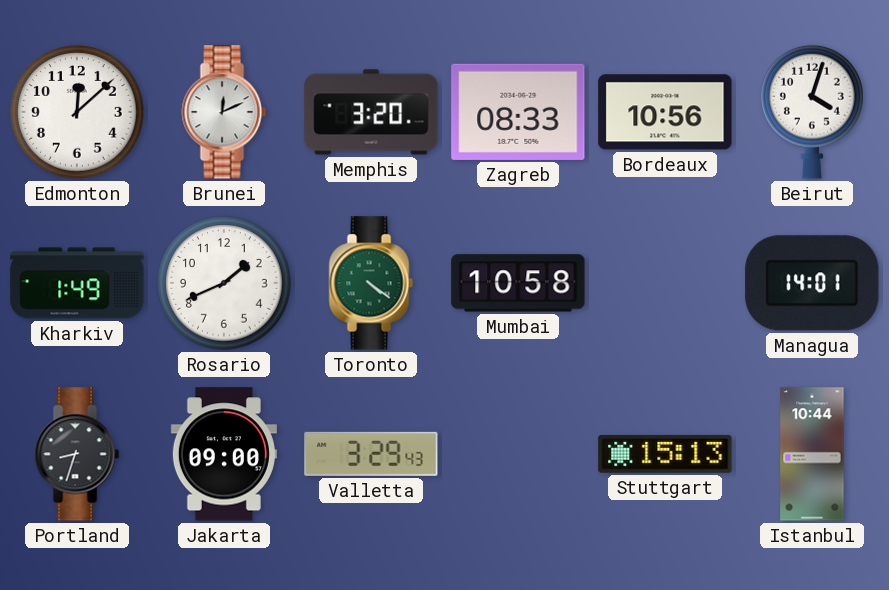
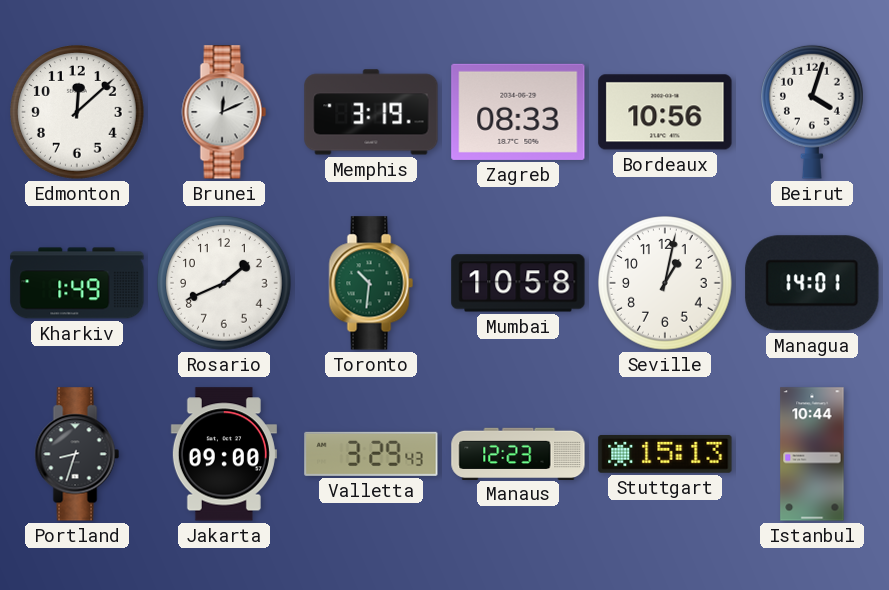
Memphis: 3:20 -> 3:19 (371, 112)
Toronto: 4:21 -> 10:31 (371, 283)
Seville: none -> 1:02 (665, 283)
Manaus: none -> 12:23 (518, 453)
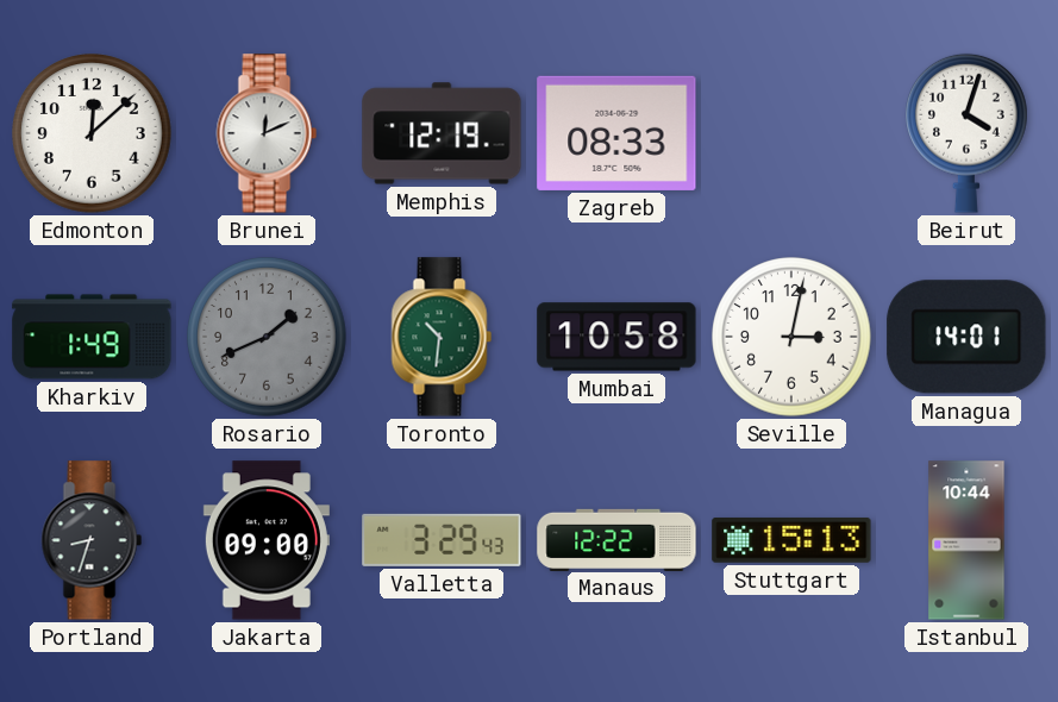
Memphis: 3:19 -> 12:19 (442, 133)
Bordeaux: 10:56 -> none (665, 112)
Rosario dial: white -> grey (267, 337)
Seville: 1:02 -> 3:02 (791, 337)
Manaus: 12:23 -> 12:22 (616, 539)
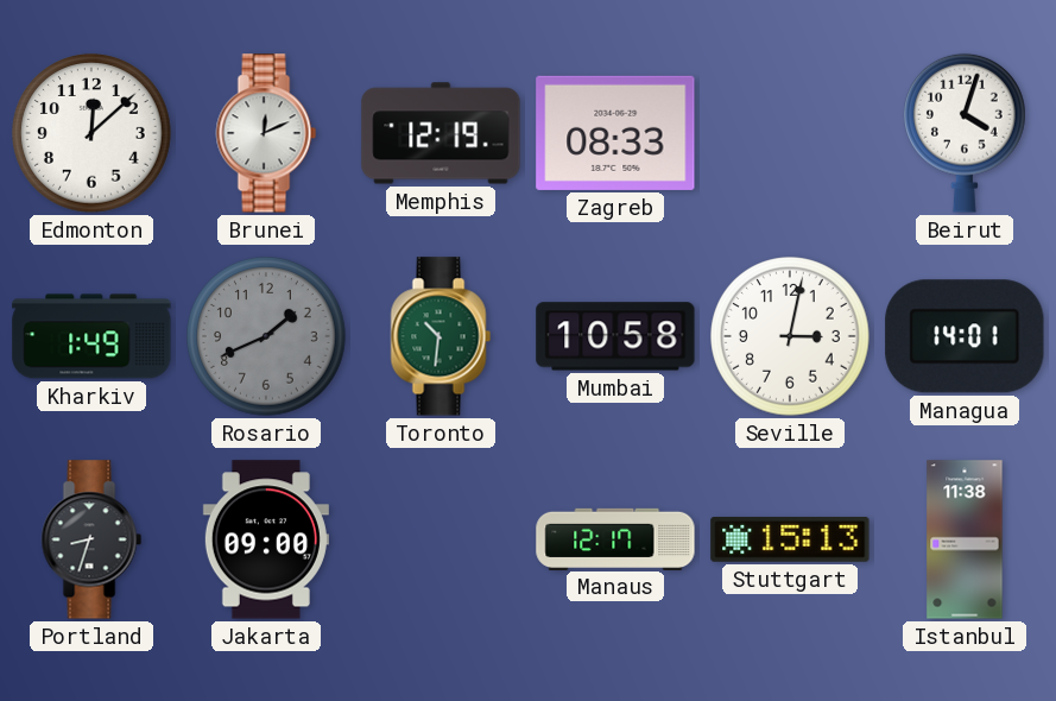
Valletta: 3:29 -> none (442, 540)
Manaus: 12:22 -> 12:17 (615, 538)
Istanbul: 10:44 -> 11:38 (965, 539)
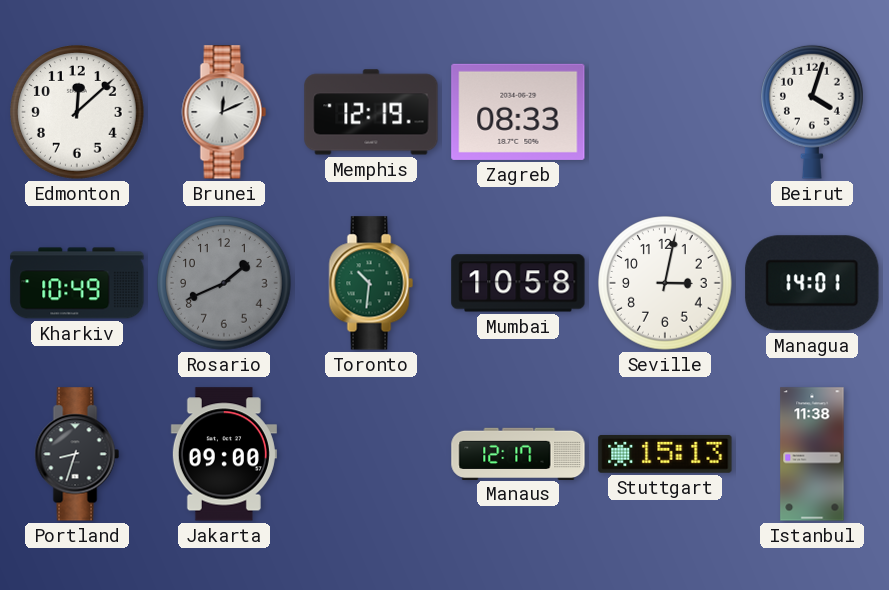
Kharkiv: 1:49 -> 10:49 (77, 283)
